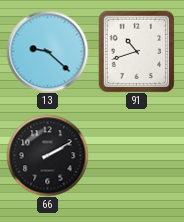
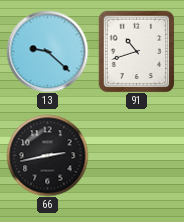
66: 2:10 -> 2:43 (47, 155)
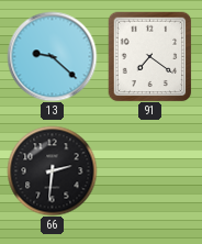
91: 10:42 -> 7:21 (150, 56)
66: 2:43 -> 2:31 (52, 170)
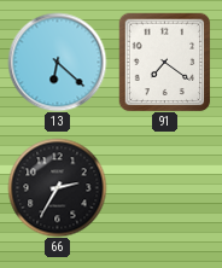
13: 9:22 -> 6:22 (57, 62)
66: 2:31 -> 2:35 (57, 187)
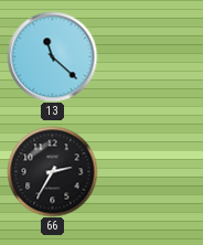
13: 6:22 -> 11:22 (52, 56)
91: 7:21 -> none (165, 62)
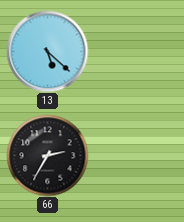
13: 11:22 -> 5:22 (47, 51)
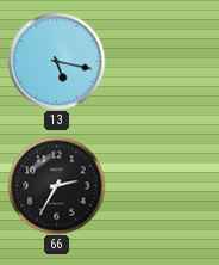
13: 5:22 -> 5:17 (56, 61)
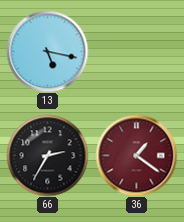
36: none -> 1:21 (136, 155)
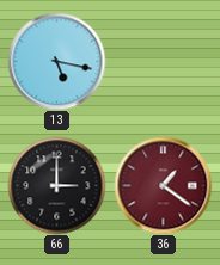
66: 2:35 -> 3:00 (56, 185)
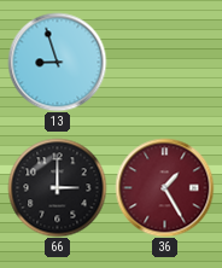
13: 5:17 -> 8:57 (57, 62)
36: 1:21 -> 1:25 (164, 187)
